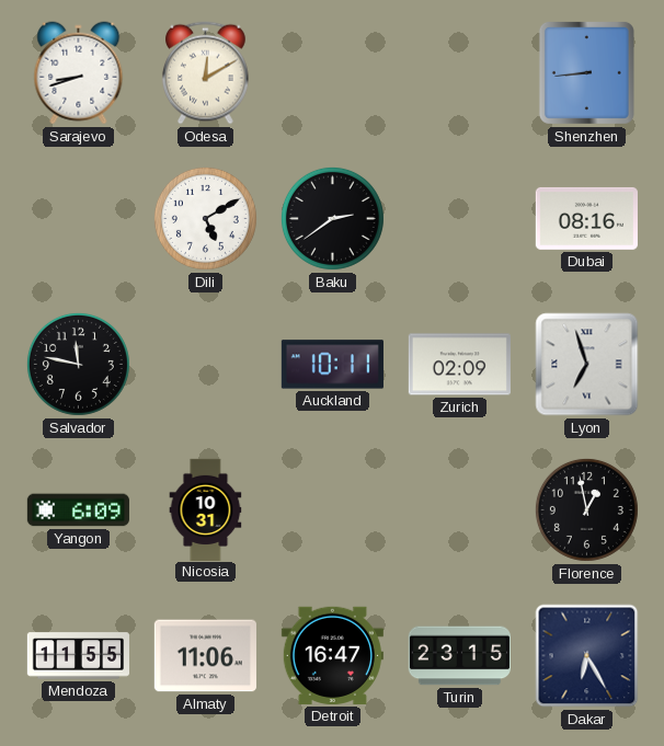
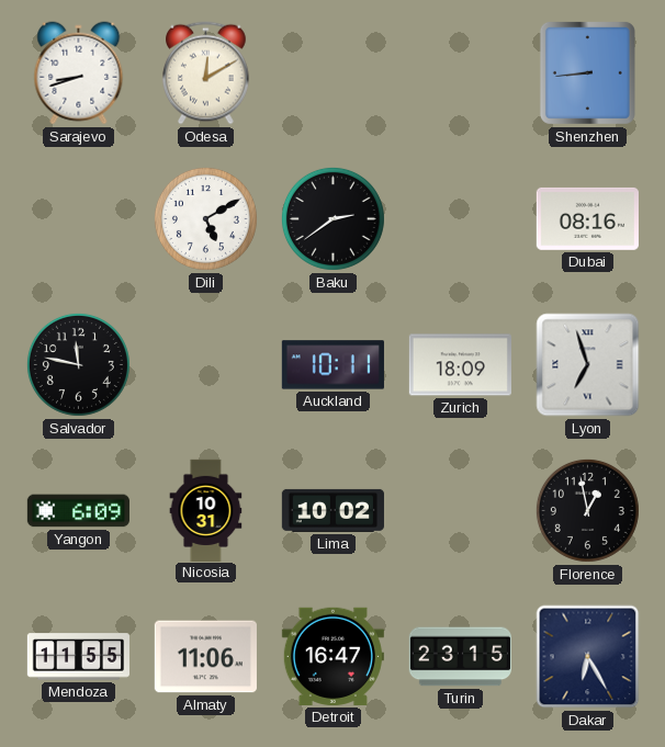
Zurich: 02:09 -> 18:09 (460, 365)
Lima: none -> 10:02 (332, 510)
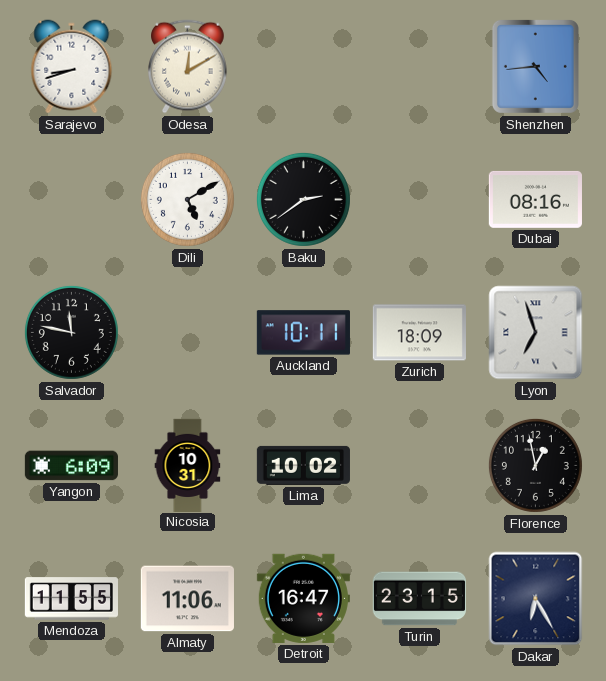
Shenzhen: 8:44 -> 4:44 (535, 66)
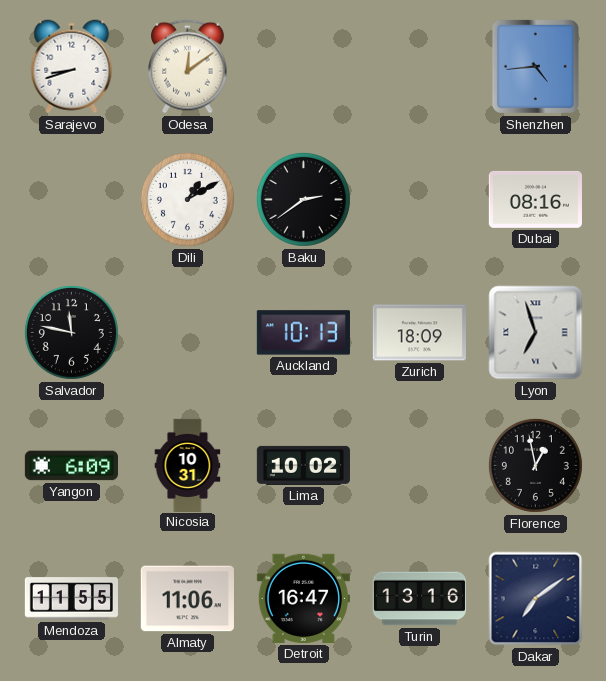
Odesa: 12:10 -> 12:09 (188, 67)
Dili: 5:10 -> 1:10 (187, 199)
Auckland: 10:11 -> 10:13 (303, 333)
Turin: 23:15 -> 13:16 (419, 599)
Dakar: 6:25 -> 7:09 (536, 599)
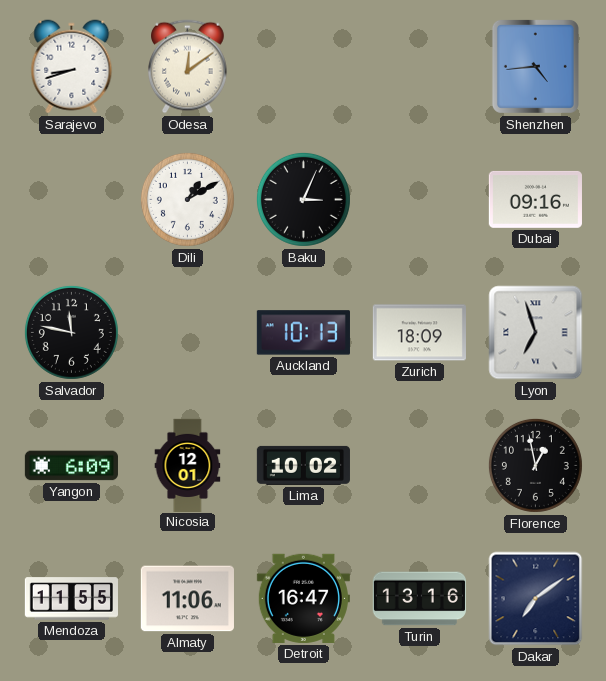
Baku: 2:39 -> 3:04 (303, 199)
Dubai: 08:16 -> 09:16 (535, 199)
Nicosia: 10:31 -> 12:01 (188, 465)
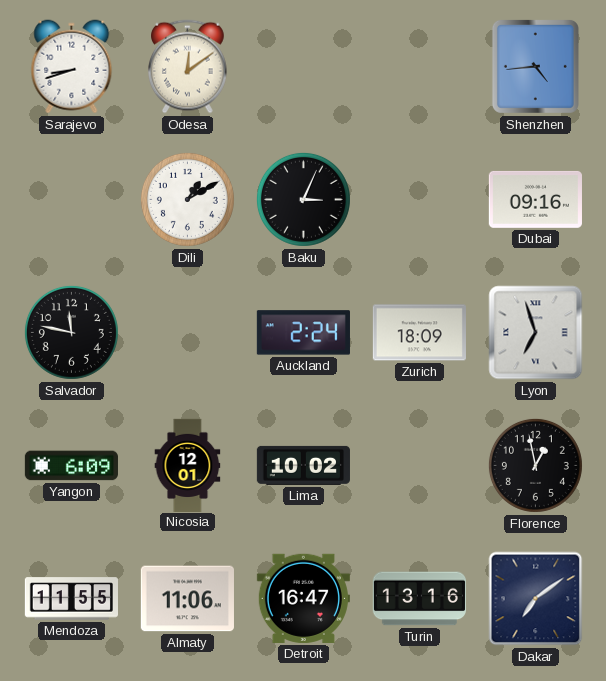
Auckland: 10:13 -> 2:24 (303, 333)
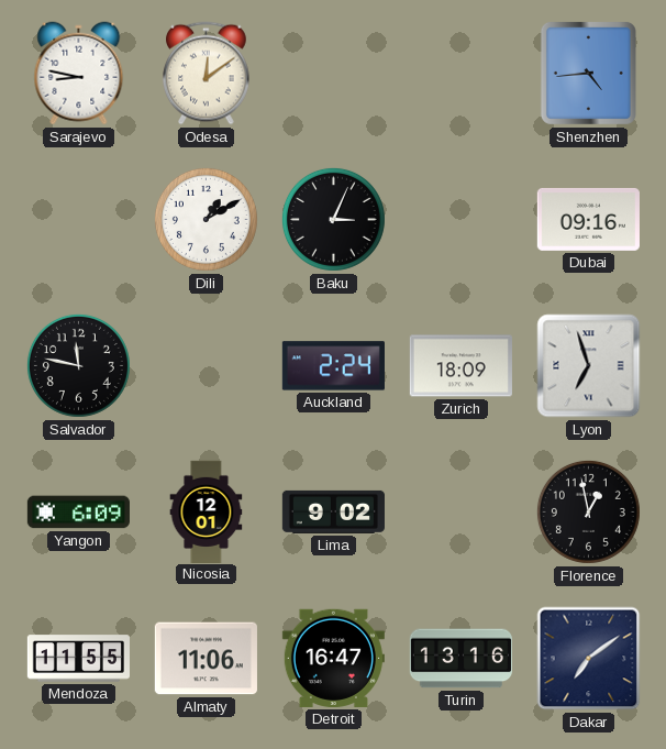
Sarajevo: 8:42 -> 8:47 (79, 74)
Lima: 10:02 -> 9:02 (333, 511)
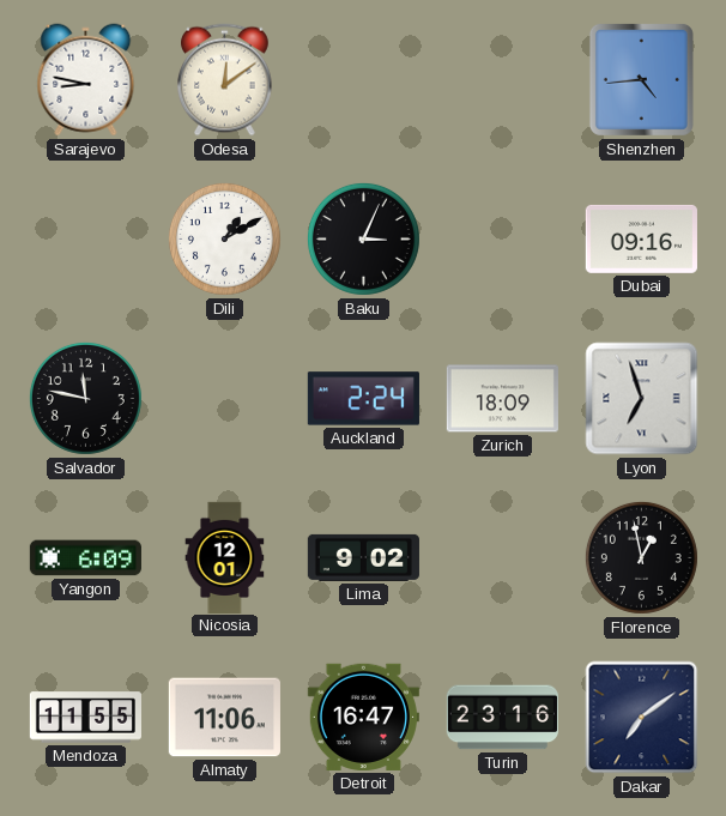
Turin: 13:16 -> 23:16 (502, 718)
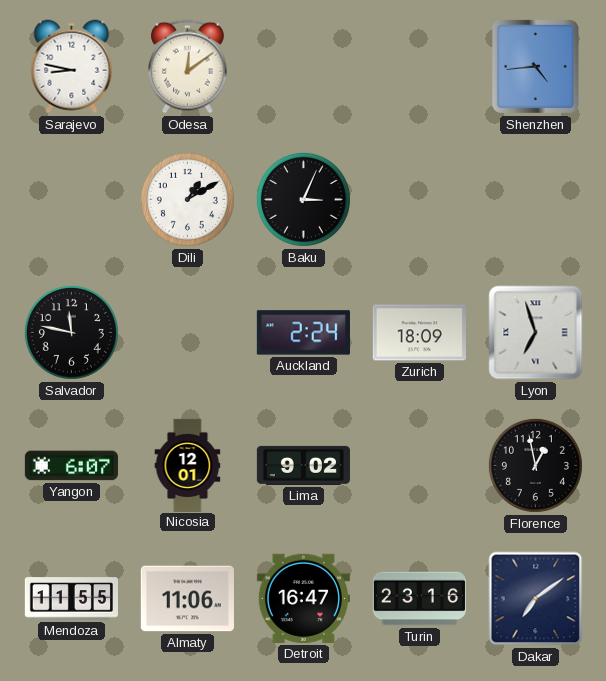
Dubai: 09:16 -> none (641, 238)
Yangon: 6:09 -> 6:07 (71, 466)
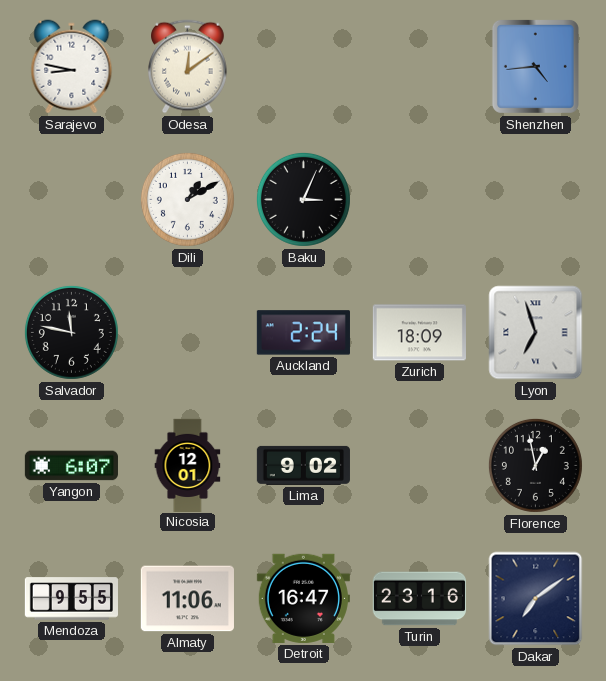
Mendoza: 11:55 -> 9:55 (71, 599)
